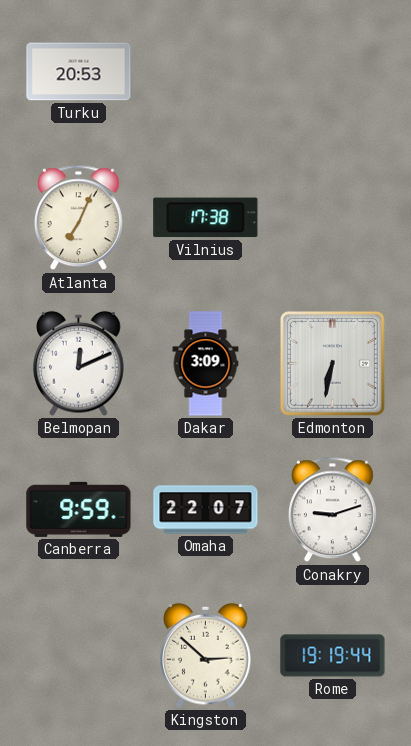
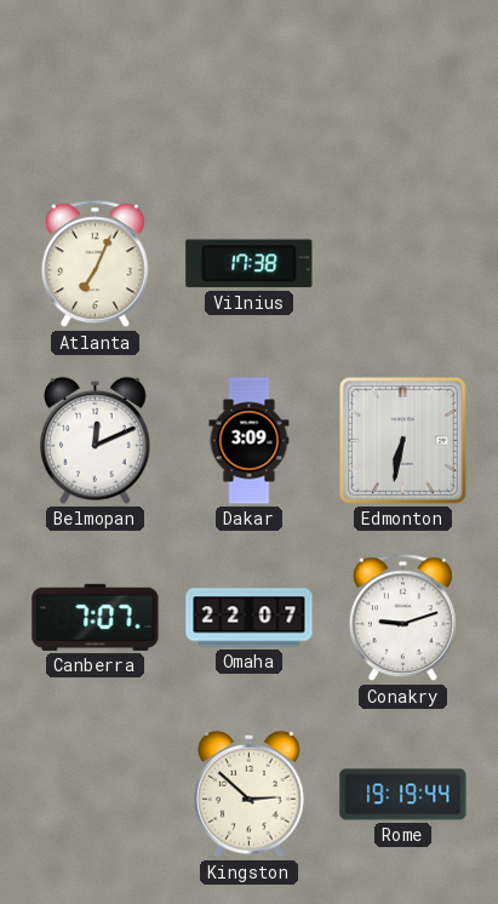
Turku: 20:53 -> none (79, 72)
Canberra: 9:59 -> 7:07 (96, 617)
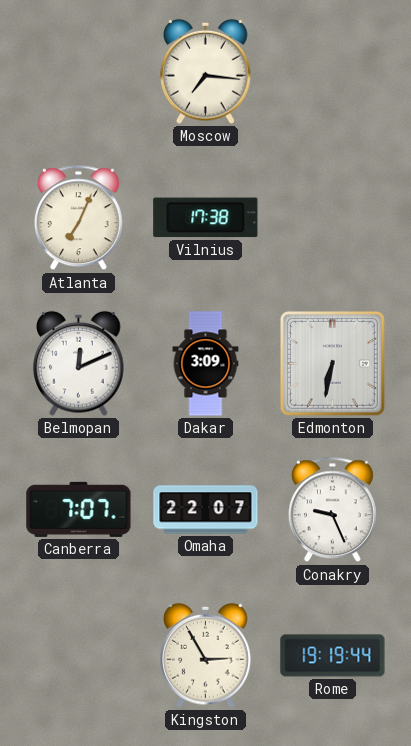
Moscow: none -> 7:16 (206, 71)
Conakry: 9:12 -> 9:26 (332, 510)
Kingston: 2:52 -> 2:55 (206, 655)
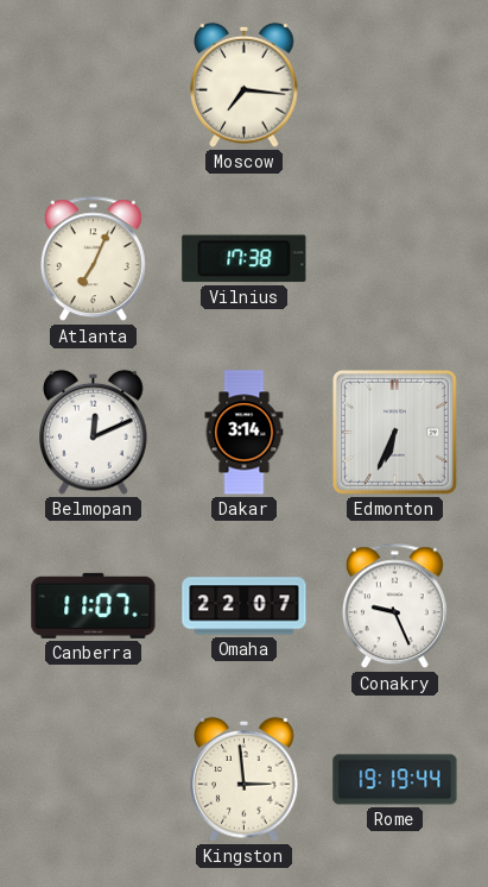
Dakar: 3:09 -> 3:14 (245, 433)
Edmonton: 6:32 -> 6:34 (394, 432)
Canberra: 7:07 -> 11:07 (94, 605)
Kingston: 2:55 -> 2:59 (245, 779)
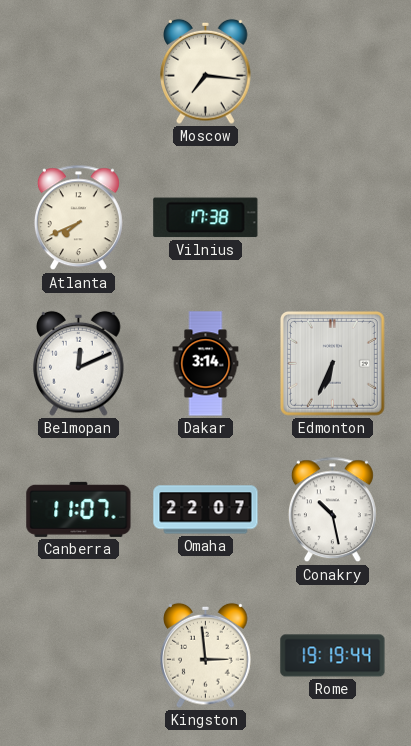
Atlanta: 7:04 -> 7:41 (78, 218)
Conakry: 9:26 -> 10:28 (332, 510)
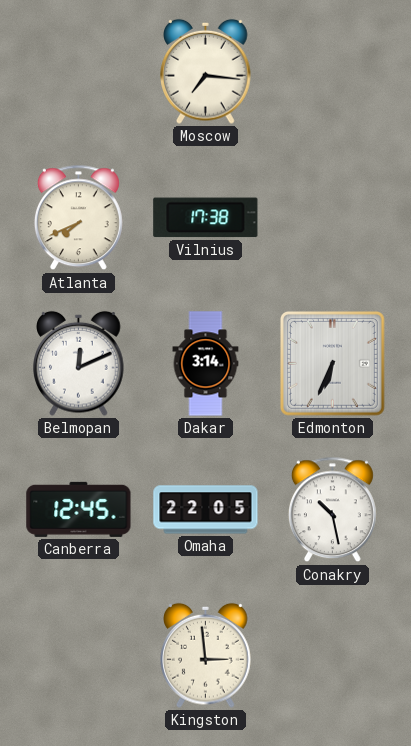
Canberra: 11:07 -> 12:45 (79, 509)
Omaha: 22:07 -> 22:05 (206, 510)
Rome: 19:19 -> none (333, 656)
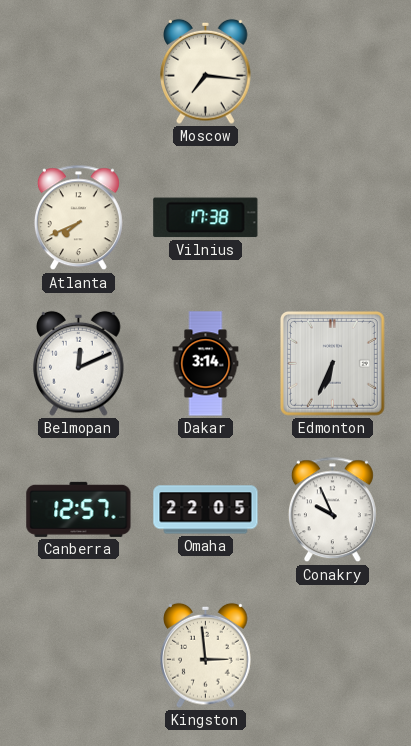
Canberra: 12:45 -> 12:57 (79, 509)
Conakry: 10:28 -> 9:56 (332, 510)
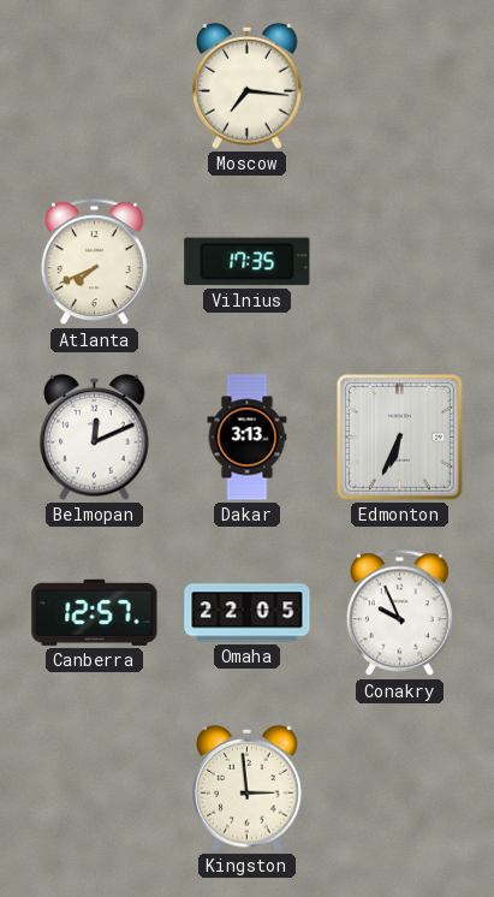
Vilnius: 17:38 -> 17:35 (248, 262)
Dakar: 3:14 -> 3:13 (248, 438)
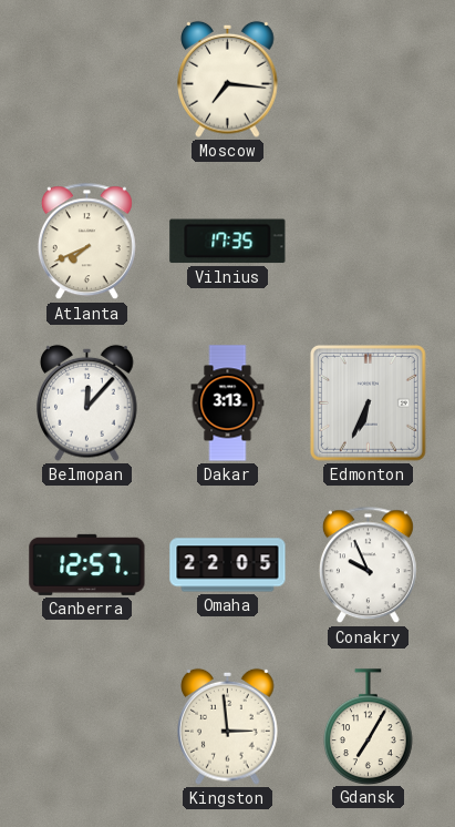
Belmopan: 12:11 -> 12:07 (87, 402)
Gdansk: none -> 7:05 (369, 726)
